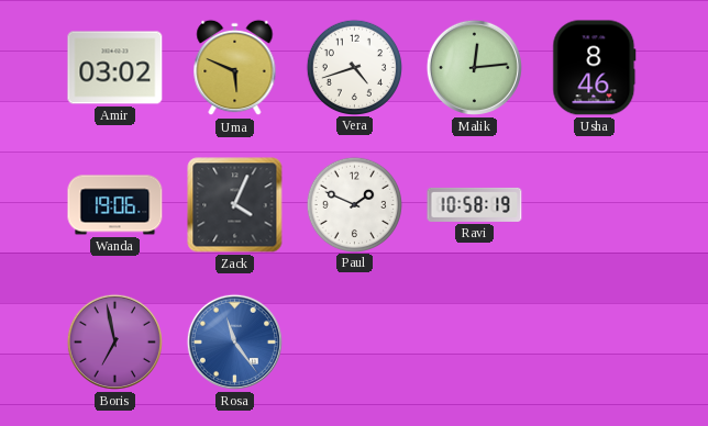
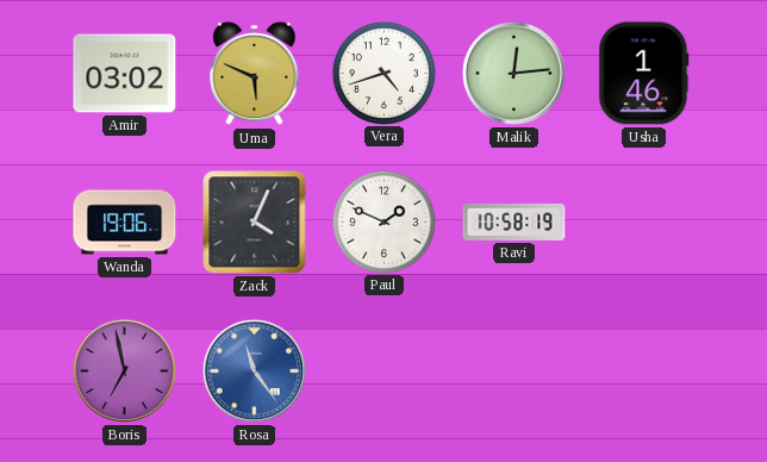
Usha: 8:46 -> 1:46 (644, 74)
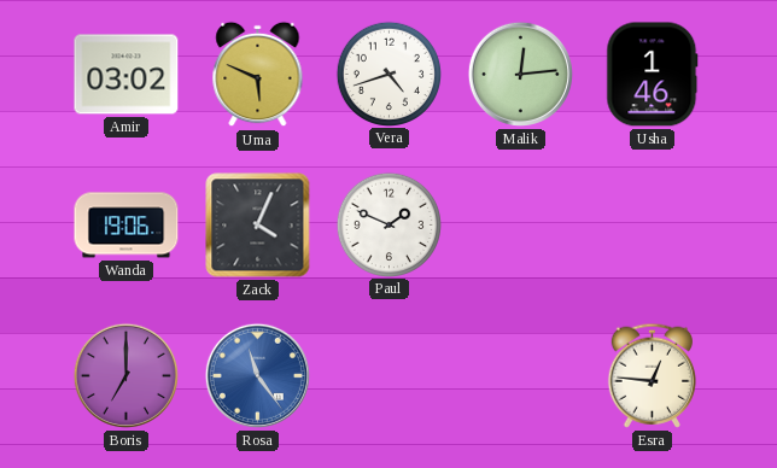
Ravi: 10:58 -> none (515, 221)
Boris: 6:58 -> 7:00 (125, 375)
Esra: none -> 12:46 (652, 375)
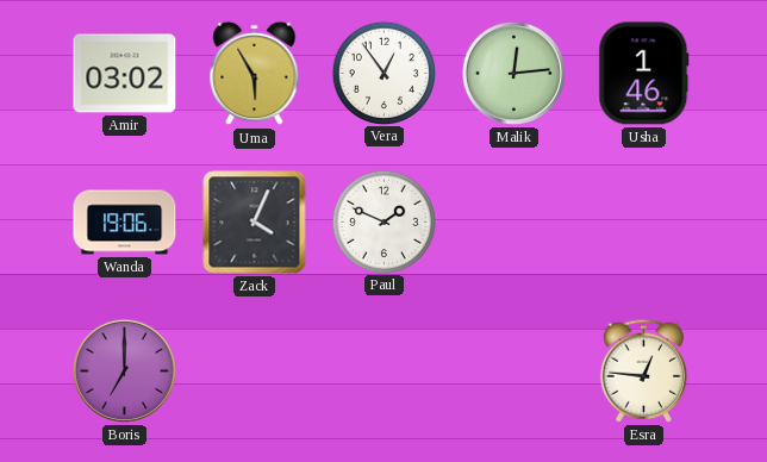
Uma: 5:49 -> 5:55 (255, 74)
Vera: 4:42 -> 12:54 (383, 73)
Rosa: 11:24 -> none (257, 375)
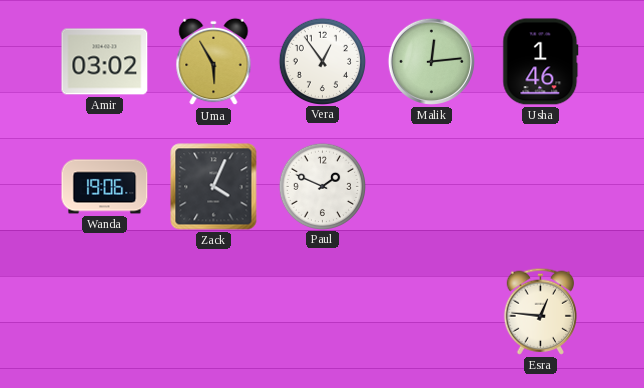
Boris: 7:00 -> none (124, 370)
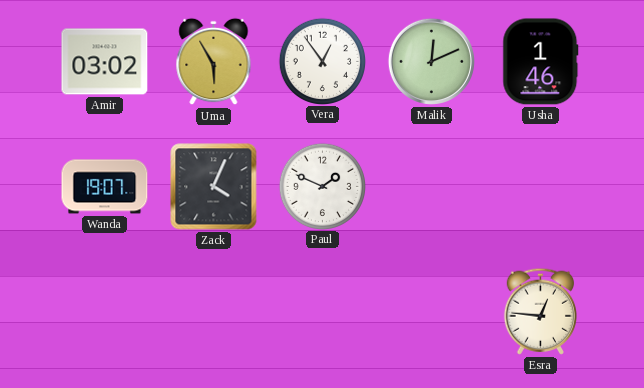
Malik: 12:14 -> 12:11 (431, 61)
Wanda: 19:06 -> 19:07 (105, 187)
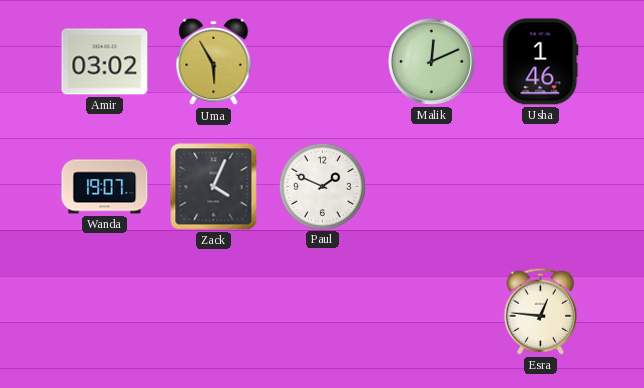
Vera: 12:54 -> none (322, 61)
